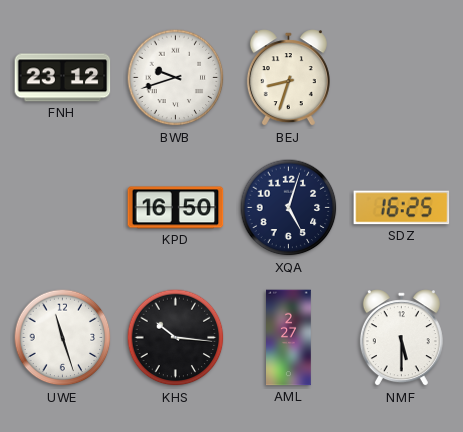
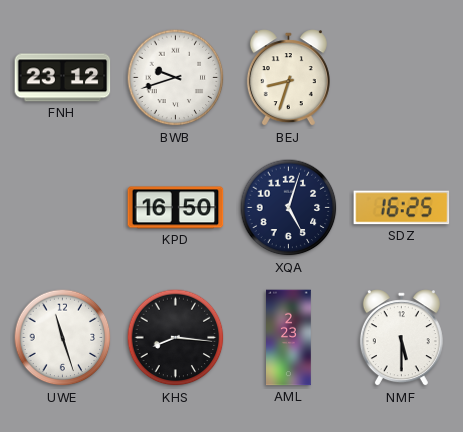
KHS: 10:16 -> 8:16 (176, 338)
AML: 2:27 -> 2:23 (289, 338)
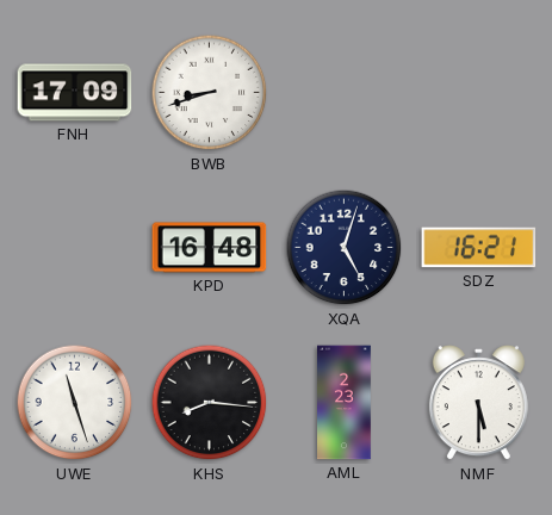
FNH: 23:12 -> 17:09 (75, 93)
BWB: 9:42 -> 8:42 (210, 93)
BEJ: 8:33 -> none (288, 78)
KPD: 16:50 -> 16:48 (210, 248)
SDZ: 16:25 -> 16:21 (479, 248)
